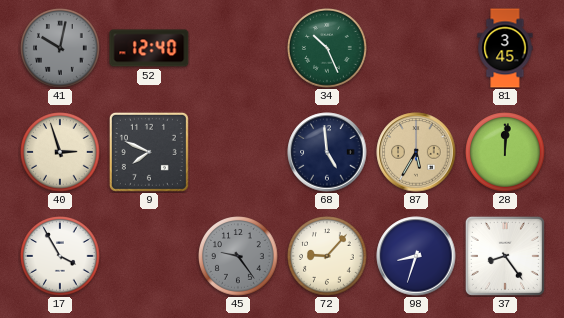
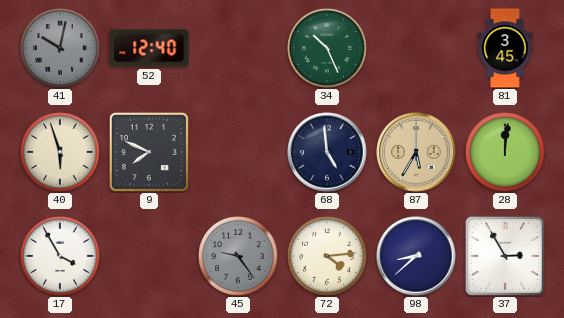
40: 2:57 -> 5:57 (60, 152)
72: 9:07 -> 4:14 (327, 256)
98: 8:33 -> 8:38 (416, 256)
37: 8:24 -> 2:55 (505, 256)
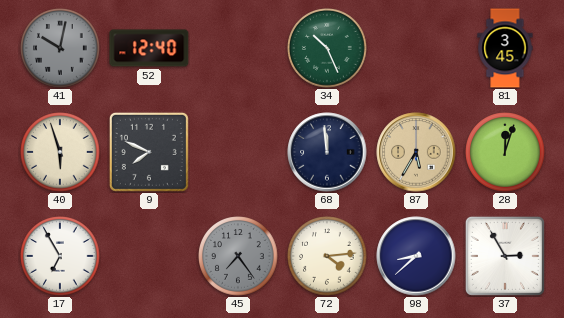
68: 4:59 -> 11:59 (327, 152)
28: 12:01 -> 12:03 (505, 152)
17: 3:55 -> 6:55 (60, 256)
45: 9:24 -> 7:24 (238, 256)
